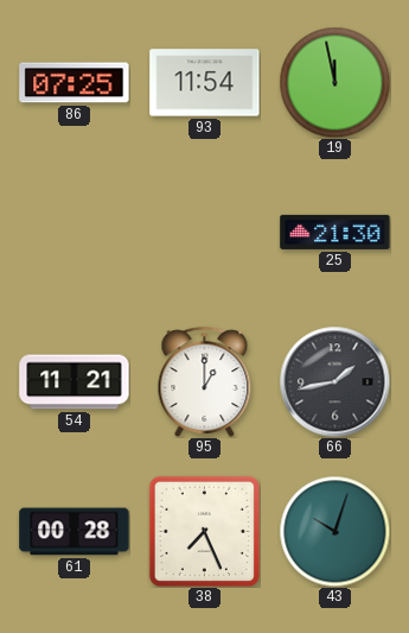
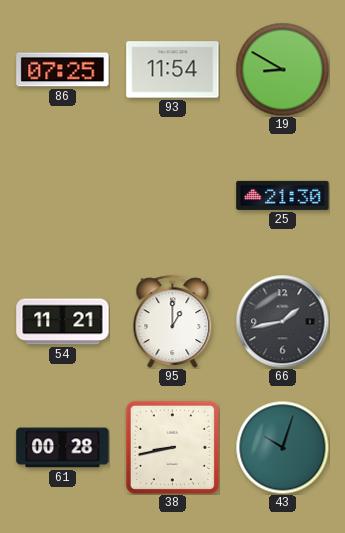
19: 11:58 -> 8:50 (282, 69)
38: 7:26 -> 8:43 (172, 447)
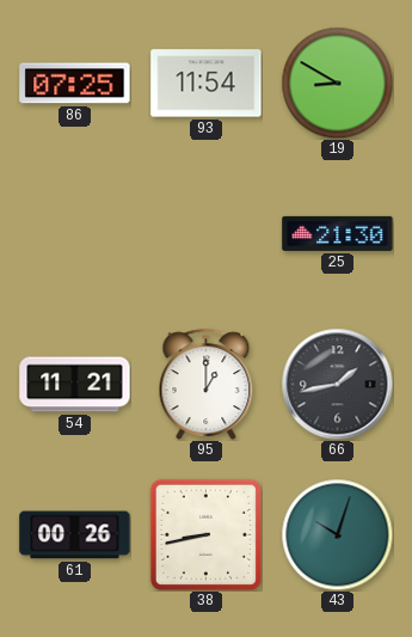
61: 00:28 -> 00:26 (75, 535)
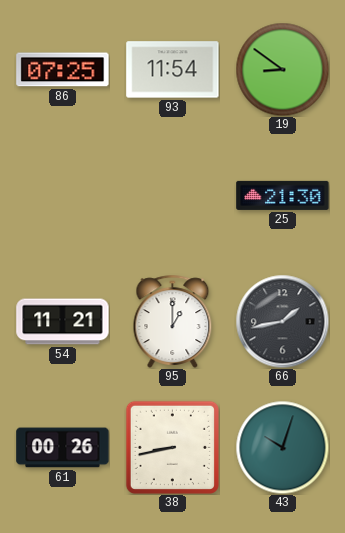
19: 8:50 -> 8:51 (282, 69)
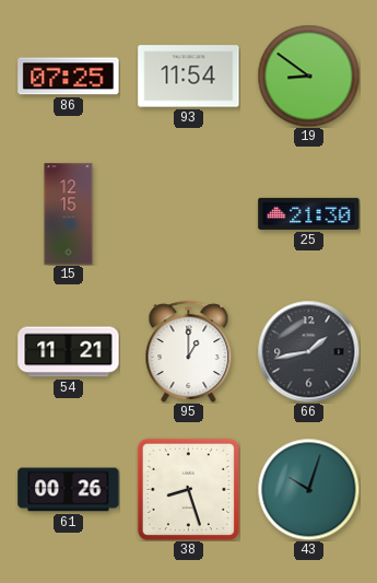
15: none -> 12:15 (69, 214)
38: 8:43 -> 8:27 (188, 489)
